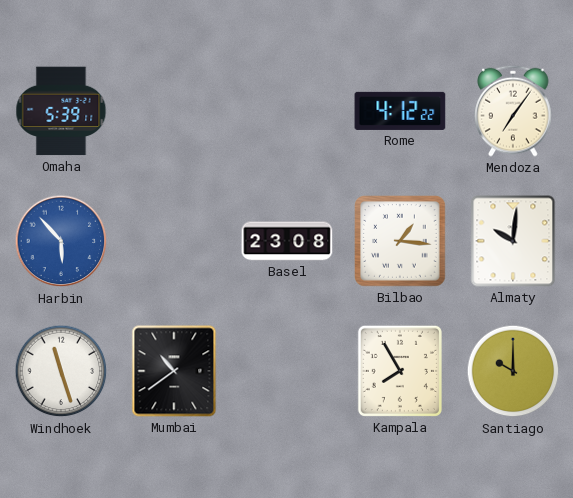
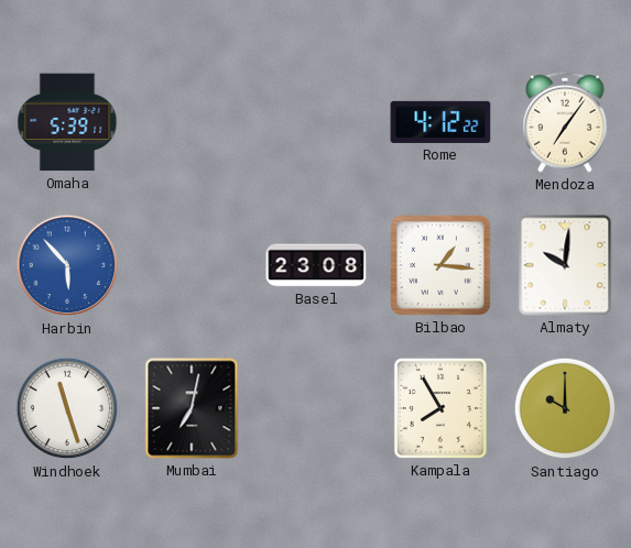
Mumbai: 10:39 -> 7:02 (192, 408)
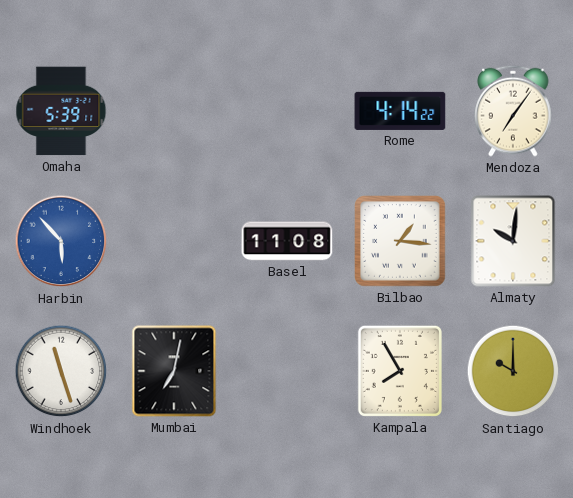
Rome: 4:12 -> 4:14 (400, 111)
Basel: 23:08 -> 11:08 (287, 241)
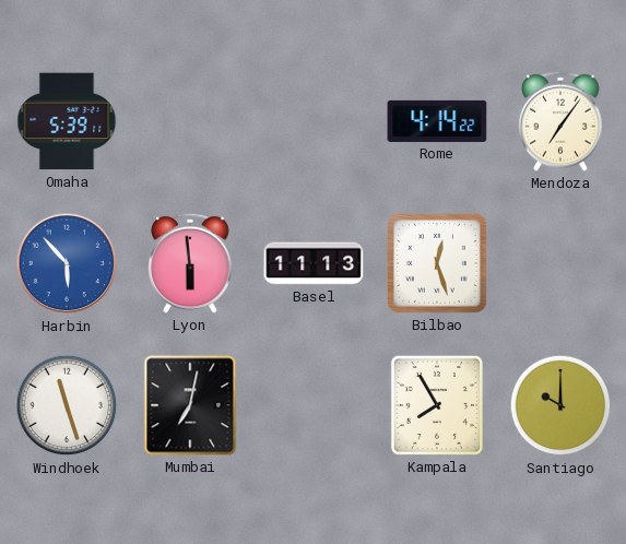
Lyon: none -> 5:59 (190, 263)
Basel: 11:08 -> 11:13 (314, 263)
Bilbao: 1:16 -> 12:27 (438, 264)
Almaty: 10:01 -> none (513, 241)
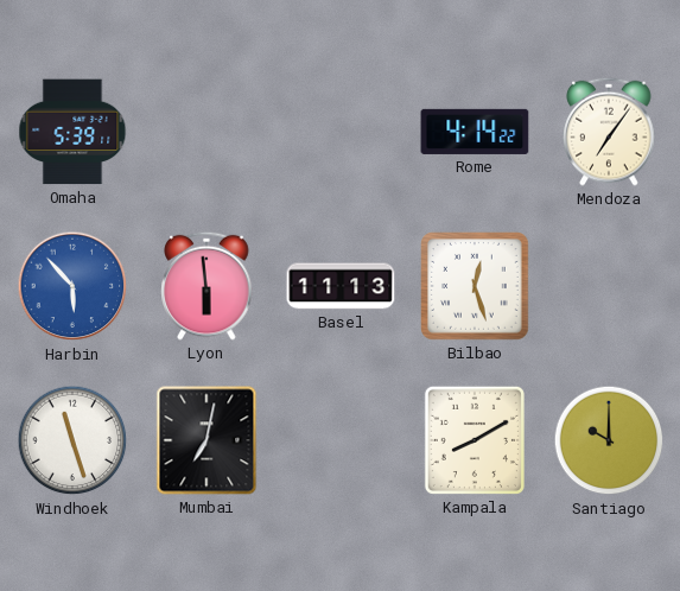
Kampala: 7:55 -> 8:10 (475, 440)
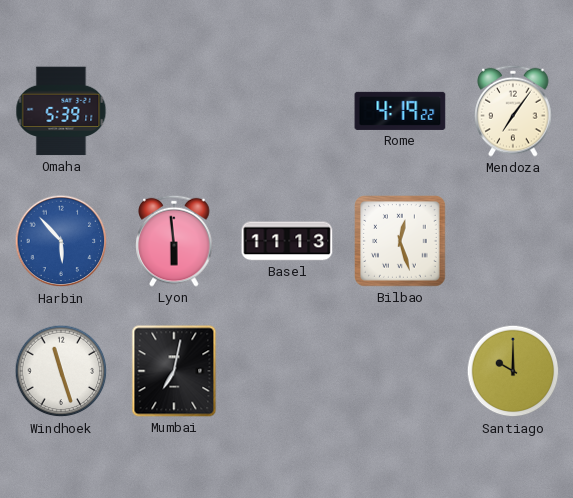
Rome: 4:14 -> 4:19 (400, 111)
Kampala: 8:10 -> none (475, 440)
